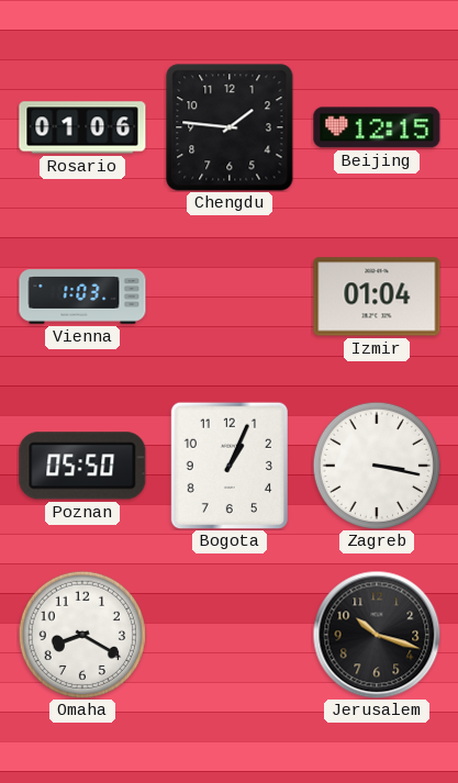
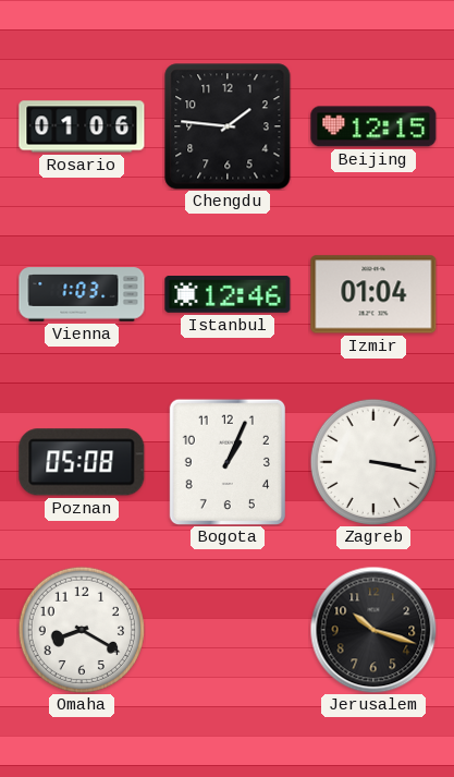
Istanbul: none -> 12:46 (228, 295)
Poznan: 05:50 -> 05:08 (82, 462)
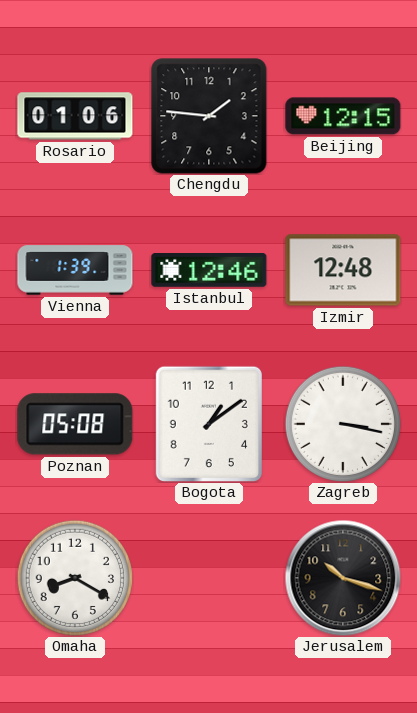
Vienna: 1:03 -> 1:39 (75, 270)
Izmir: 01:04 -> 12:48 (343, 270)
Bogota: 1:04 -> 1:09 (209, 423)
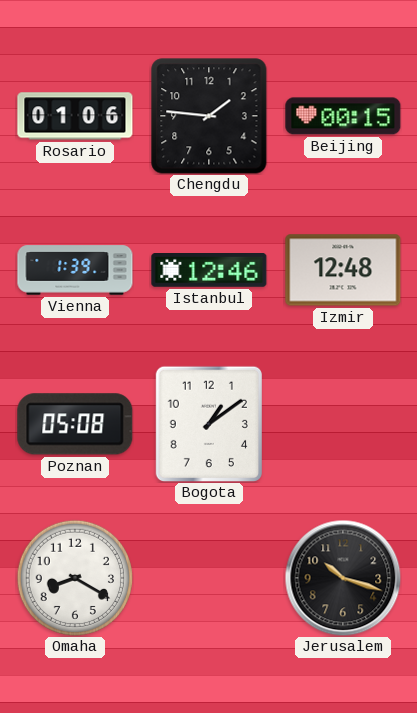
Beijing: 12:15 -> 00:15 (343, 116)
Zagreb: 3:17 -> none (342, 423)
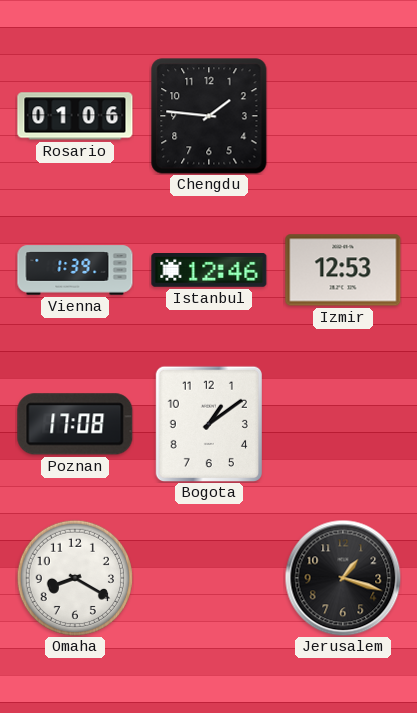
Beijing: 00:15 -> none (343, 116)
Izmir: 12:48 -> 12:53 (343, 270)
Poznan: 05:08 -> 17:08 (75, 424)
Jerusalem: 10:18 -> 1:18 (343, 578)
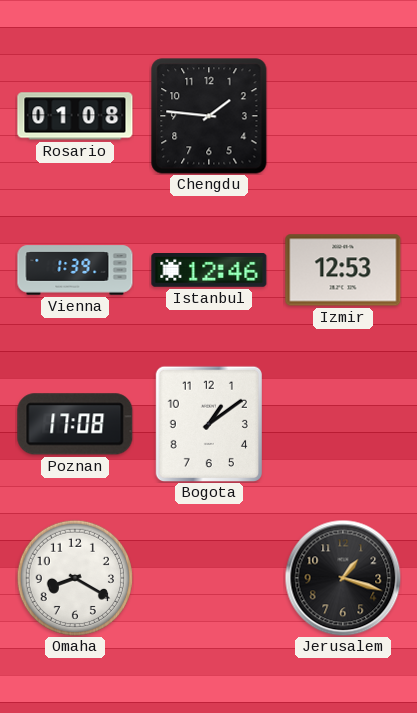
Rosario: 01:06 -> 01:08 (75, 116)
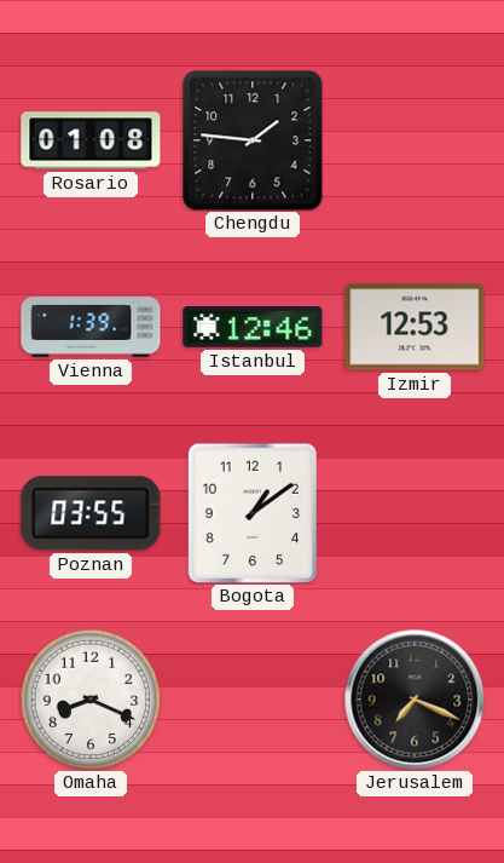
Poznan: 17:08 -> 03:55 (91, 513)
Omaha: 8:20 -> 8:19 (89, 698)
Jerusalem: 1:18 -> 7:19 (415, 700)
